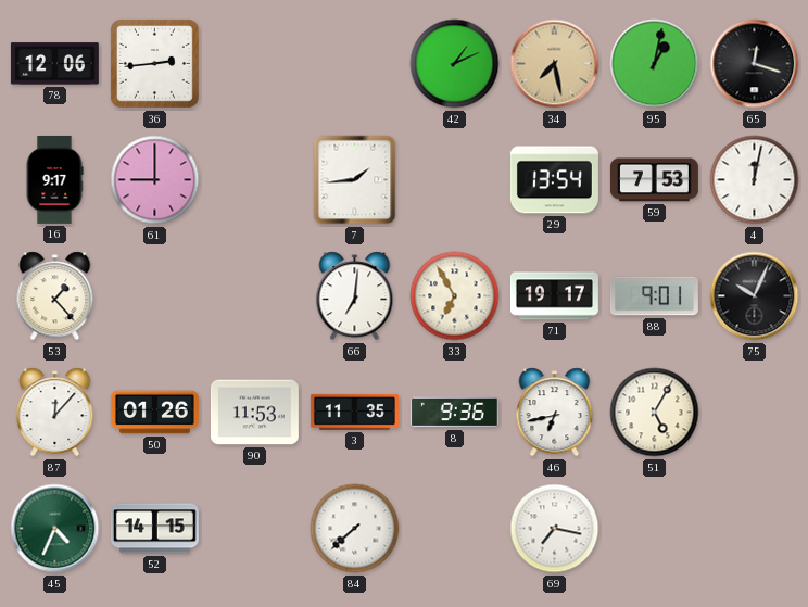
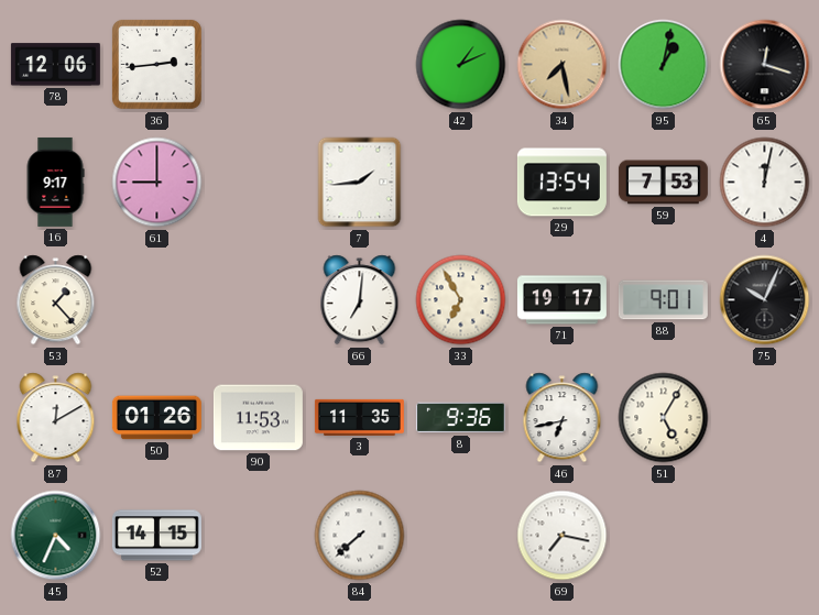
87: 12:07 -> 12:10 (56, 418)
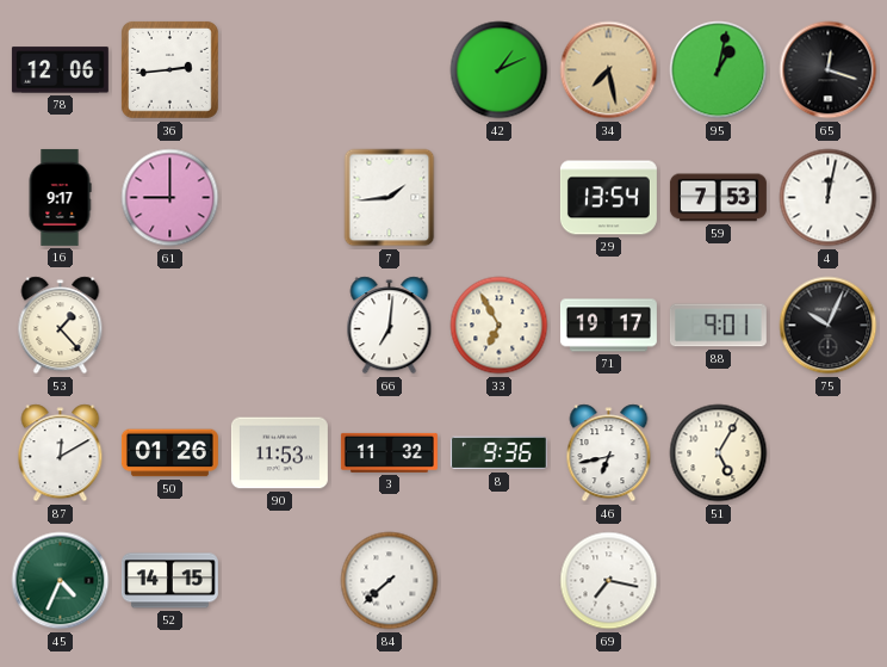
3: 11:35 -> 11:32 (389, 452)
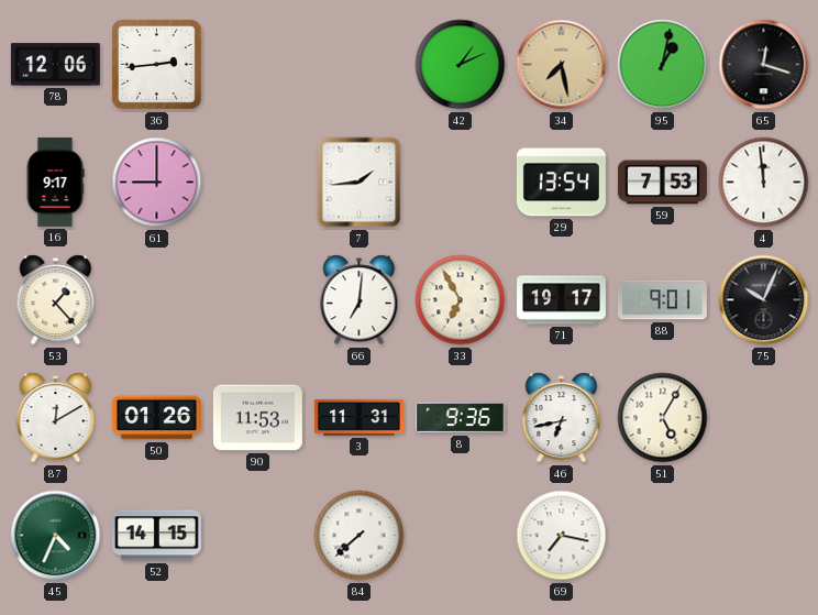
4: 12:02 -> 11:59 (764, 183)
3: 11:32 -> 11:31 (358, 417)
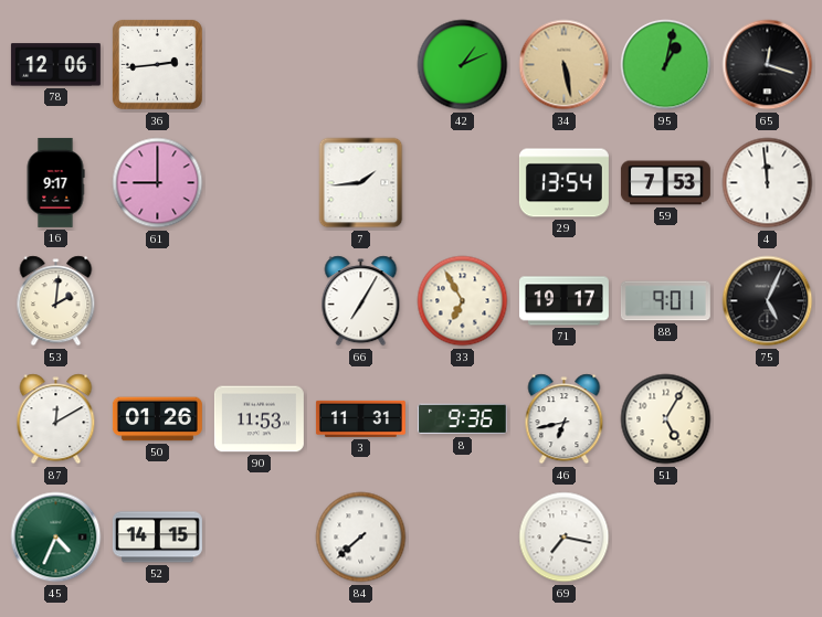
34: 7:28 -> 5:28 (565, 65)
53: 1:23 -> 2:01 (56, 301)
66: 7:01 -> 7:05 (361, 301)
75: 10:04 -> 5:04 (768, 301)
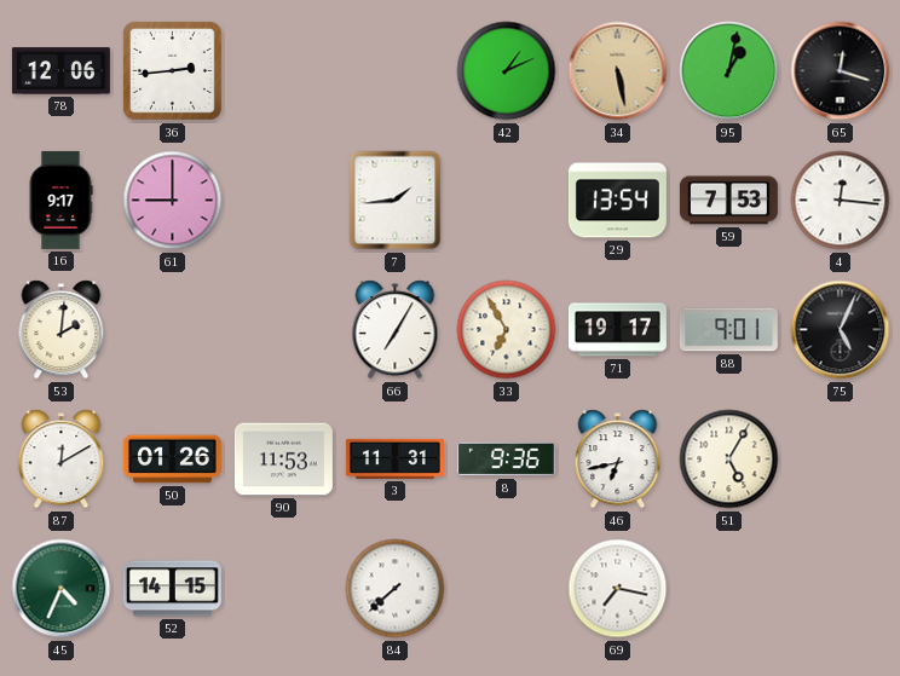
4: 11:59 -> 12:16 (841, 201)
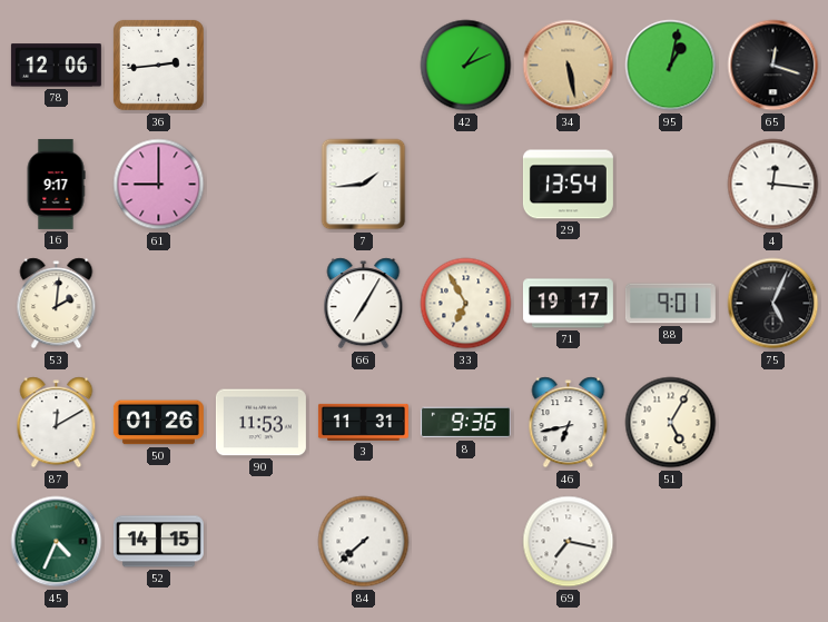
59: 7:53 -> none (728, 201)
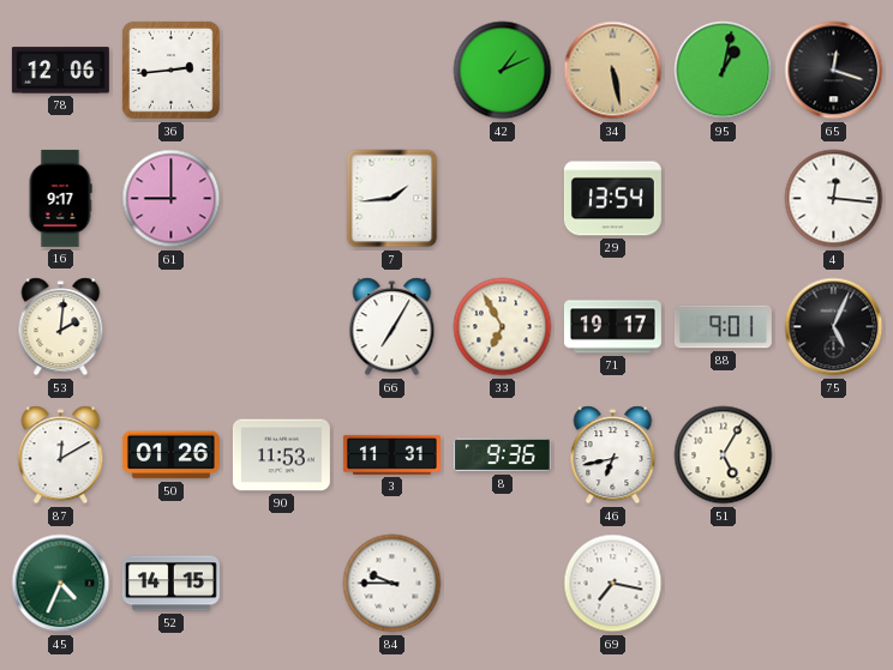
84: 7:38 -> 9:45 (392, 584)
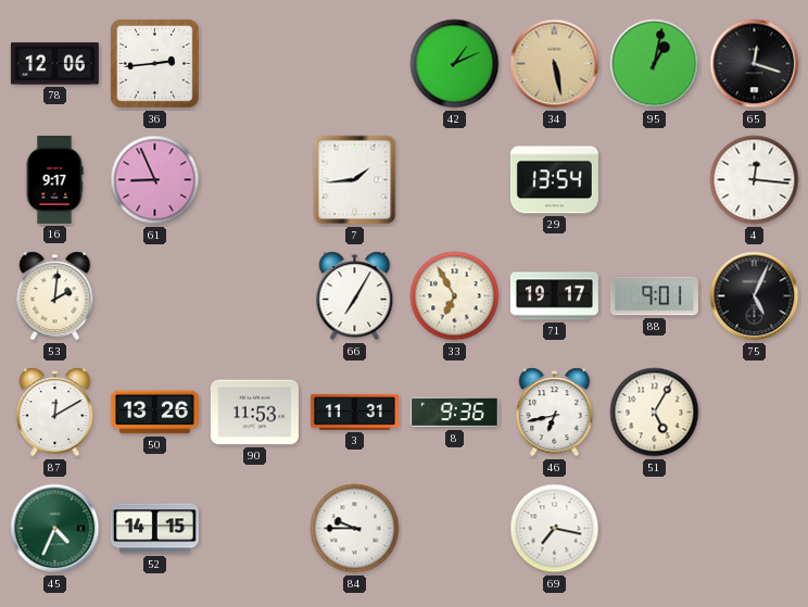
61: 9:00 -> 8:56 (155, 180)
50: 01:26 -> 13:26 (154, 413)
